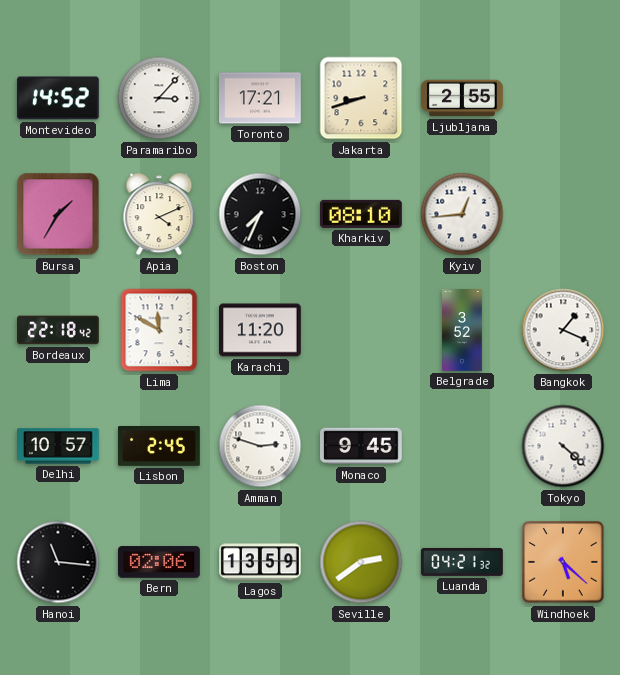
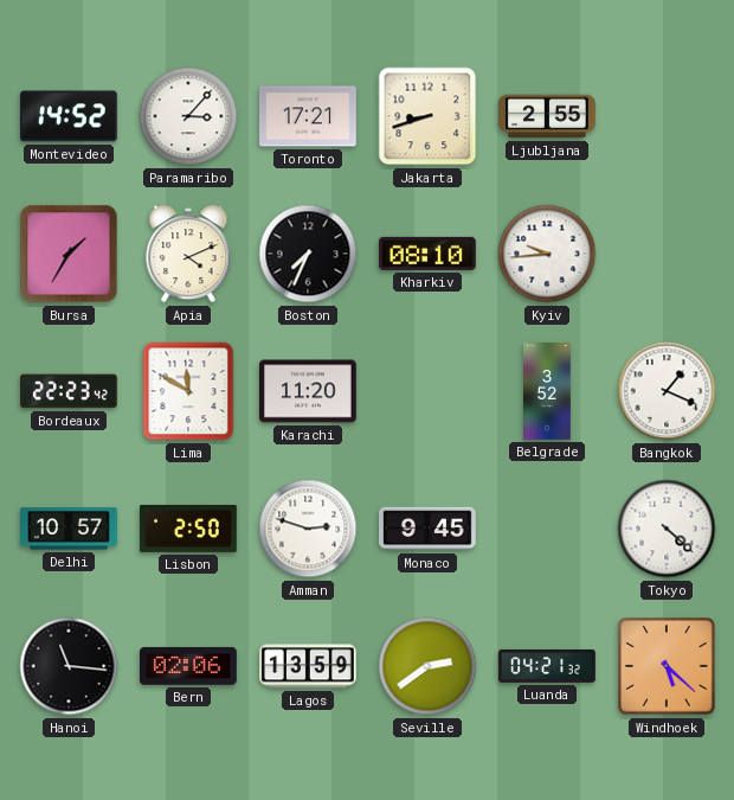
Kyiv: 12:44 -> 9:44 (547, 254)
Bordeaux: 22:18 -> 22:23 (70, 391)
Lisbon: 2:45 -> 2:50 (188, 530)
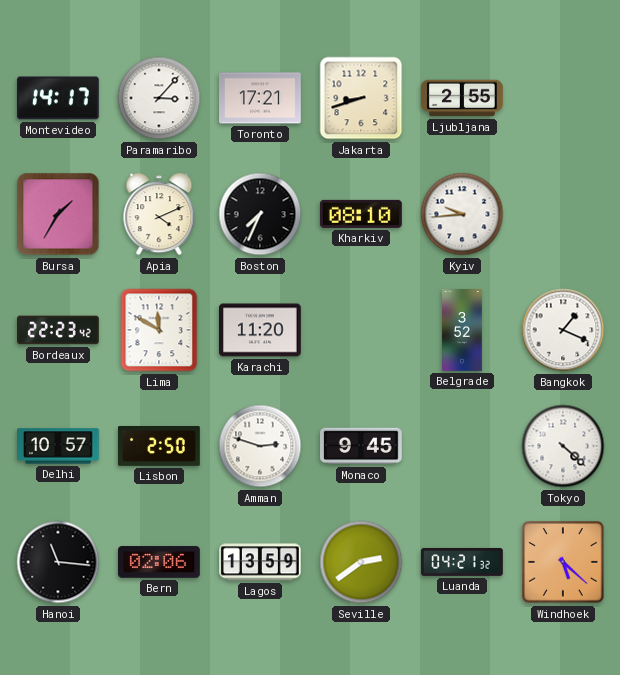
Montevideo: 14:52 -> 14:17 (58, 98)
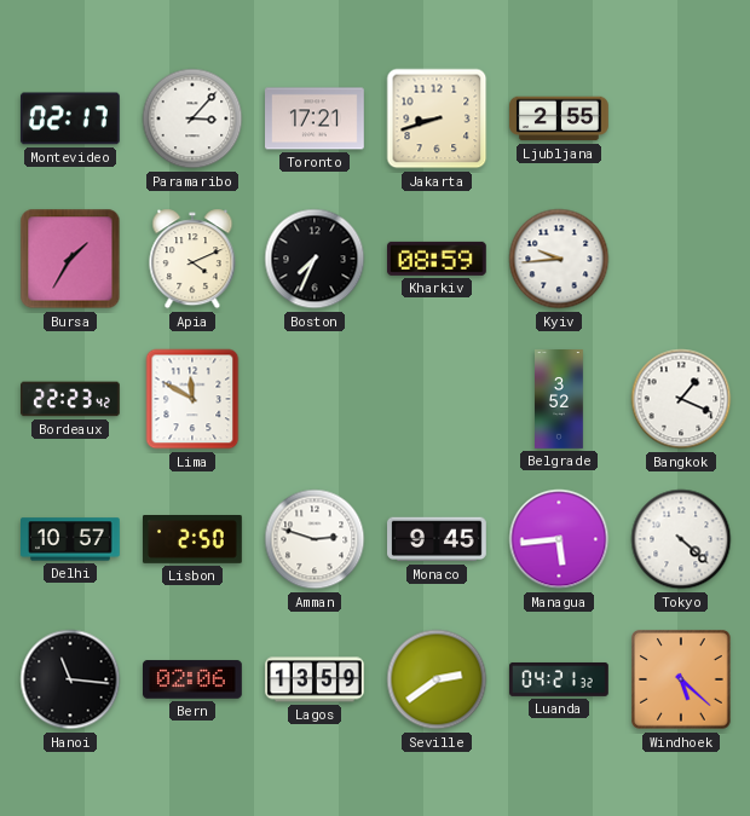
Montevideo: 14:17 -> 02:17 (70, 118)
Kharkiv: 08:10 -> 08:59 (437, 259)
Karachi: 11:20 -> none (261, 330)
Managua: none -> 5:44 (559, 539)
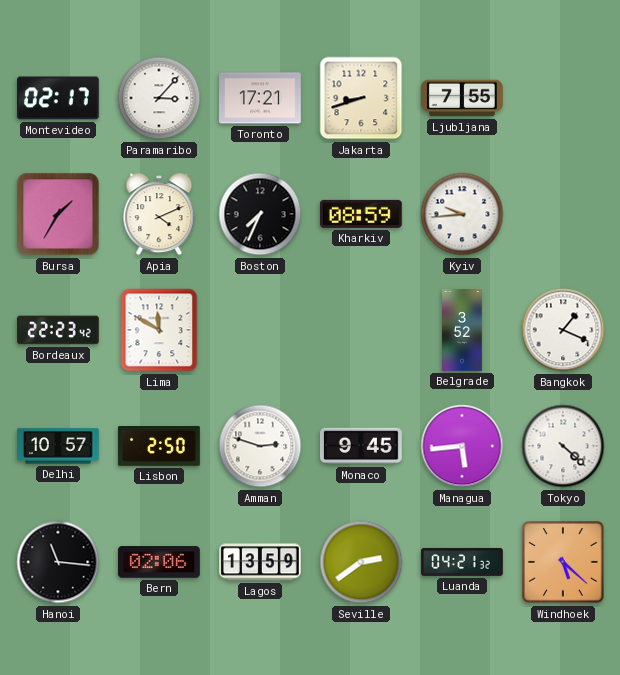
Ljubljana: 2:55 -> 7:55 (463, 98)
